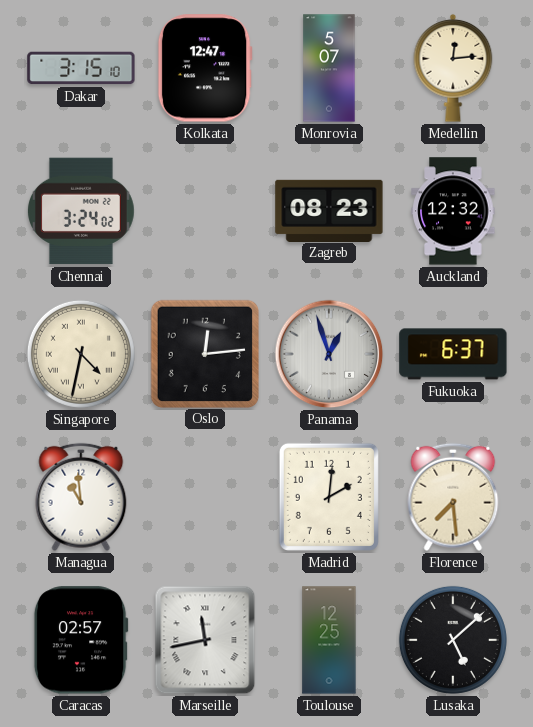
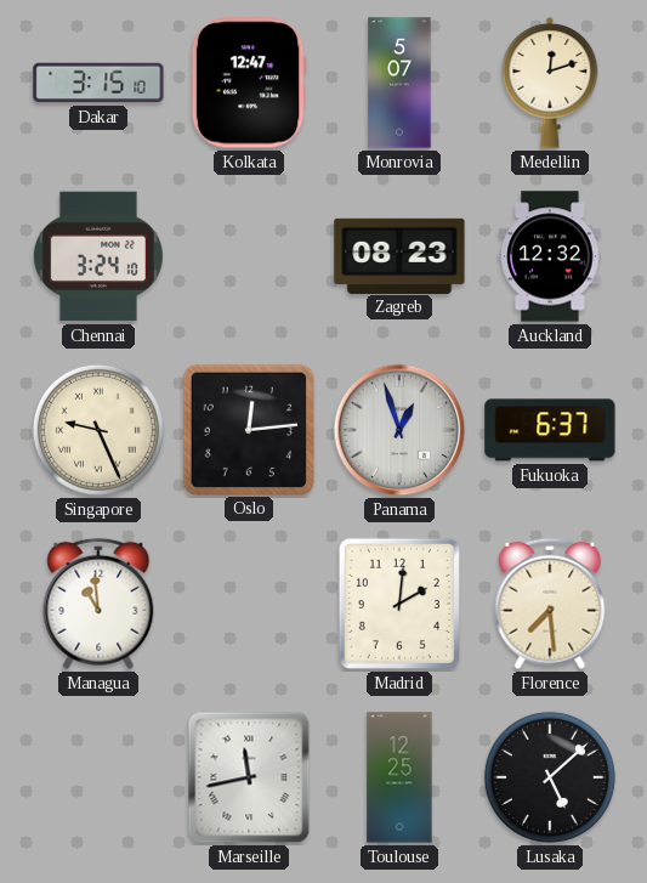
Medellin: 12:14 -> 12:12 (550, 83)
Chennai: 3:24:02 -> 3:24:10 (98, 256)
Singapore: 4:32 -> 9:26 (98, 430)
Caracas: 02:57 -> none (81, 640)
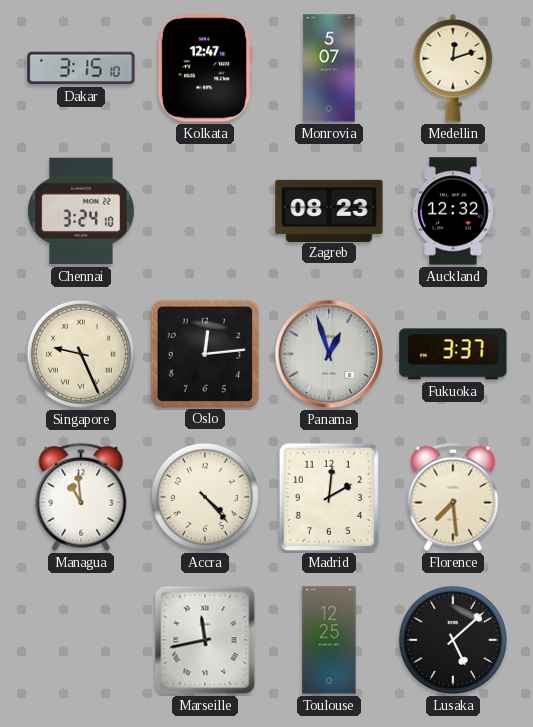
Fukuoka: 6:37 -> 3:37 (453, 354)
Accra: none -> 4:23 (205, 497)
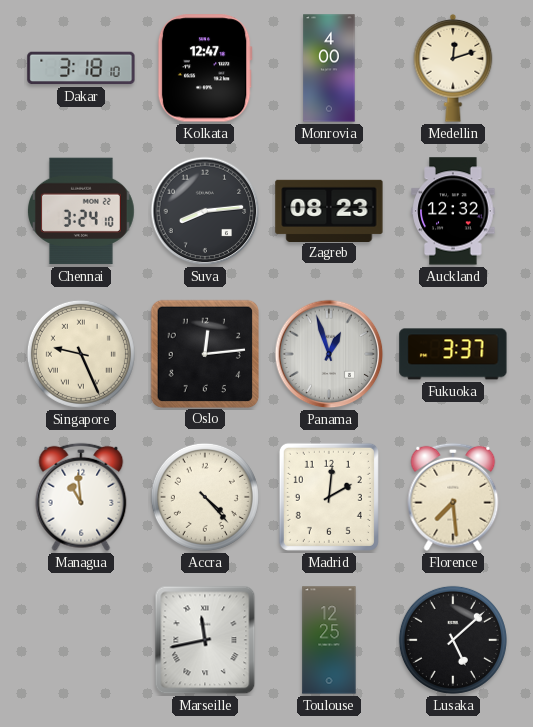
Dakar: 3:15 -> 3:18 (81, 68)
Monrovia: 5:07 -> 4:00 (329, 68)
Suva: none -> 8:14 (205, 211)
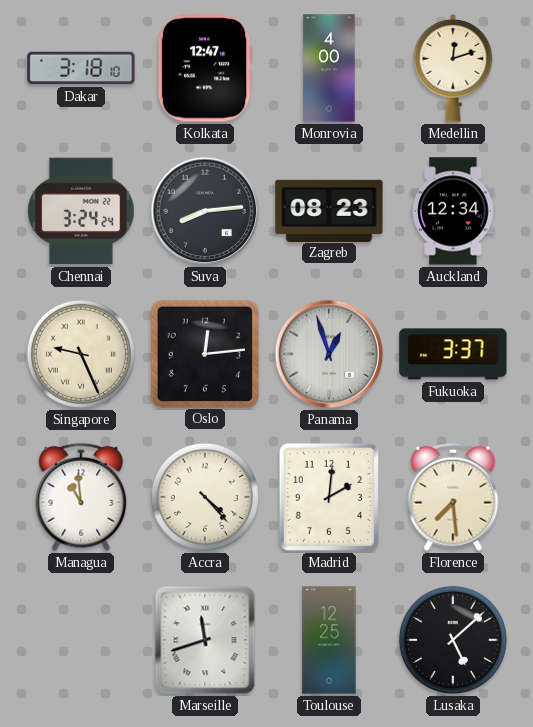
Chennai: 3:24:10 -> 3:24:24 (81, 211)
Auckland: 12:32 -> 12:34 (453, 211)
Marseille: 11:43 -> 11:42 (205, 640)
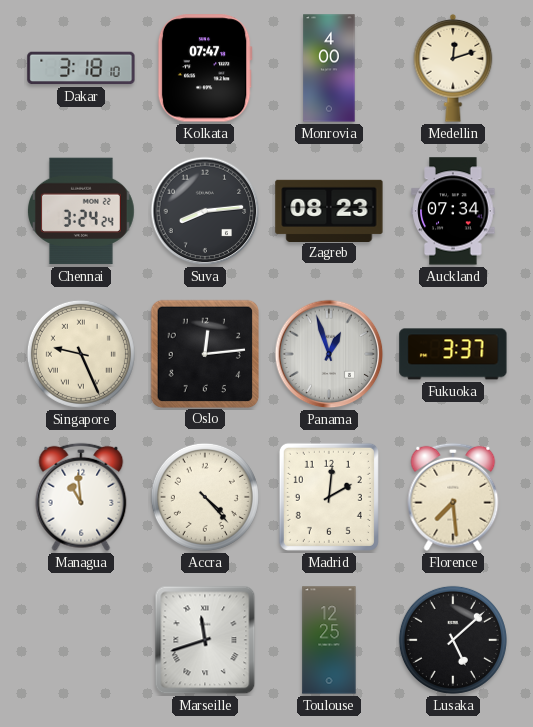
Kolkata: 12:47 -> 07:47 (205, 68)
Auckland: 12:34 -> 07:34 (453, 211)
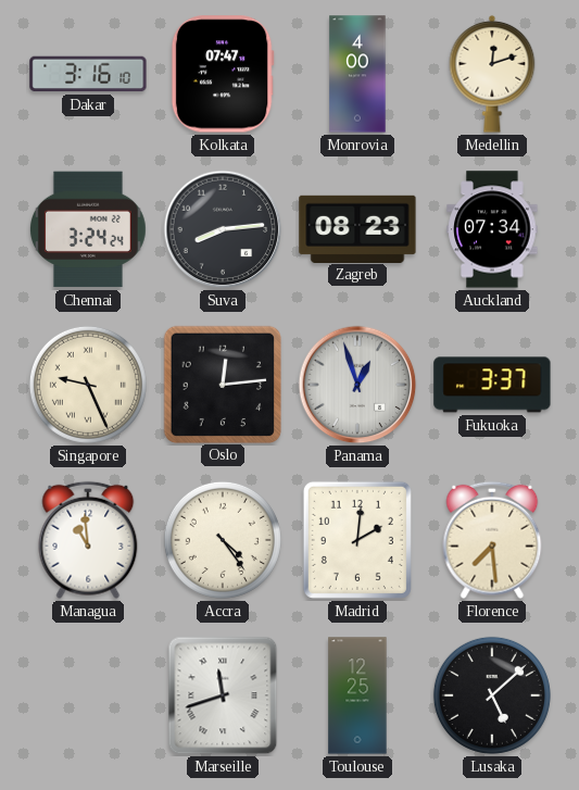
Dakar: 3:18 -> 3:16 (88, 74)
Accra: 4:23 -> 4:24 (223, 540)
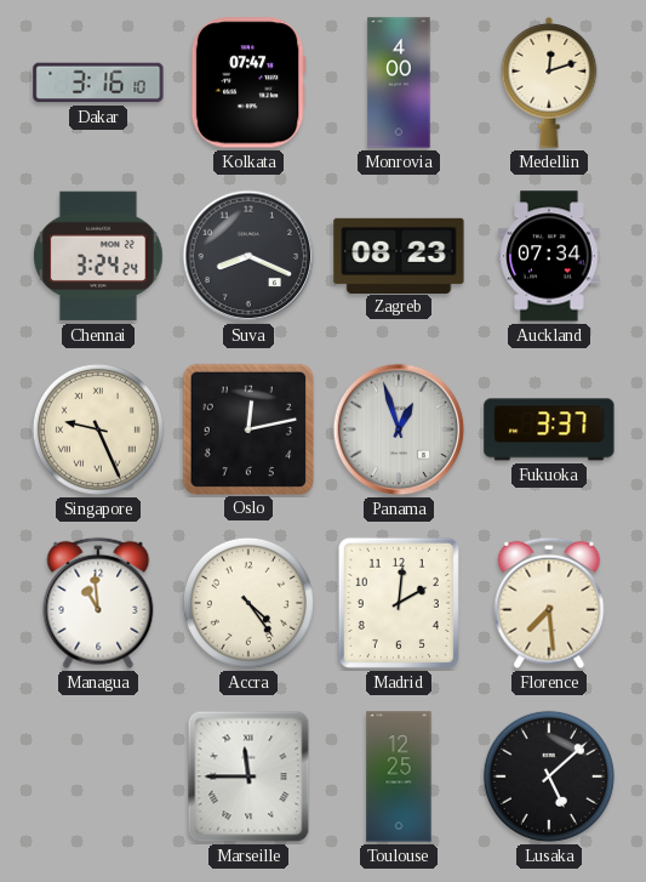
Suva: 8:14 -> 8:19 (248, 256)
Oslo: 12:14 -> 12:13 (247, 428)
Marseille: 11:42 -> 11:45 (248, 776)
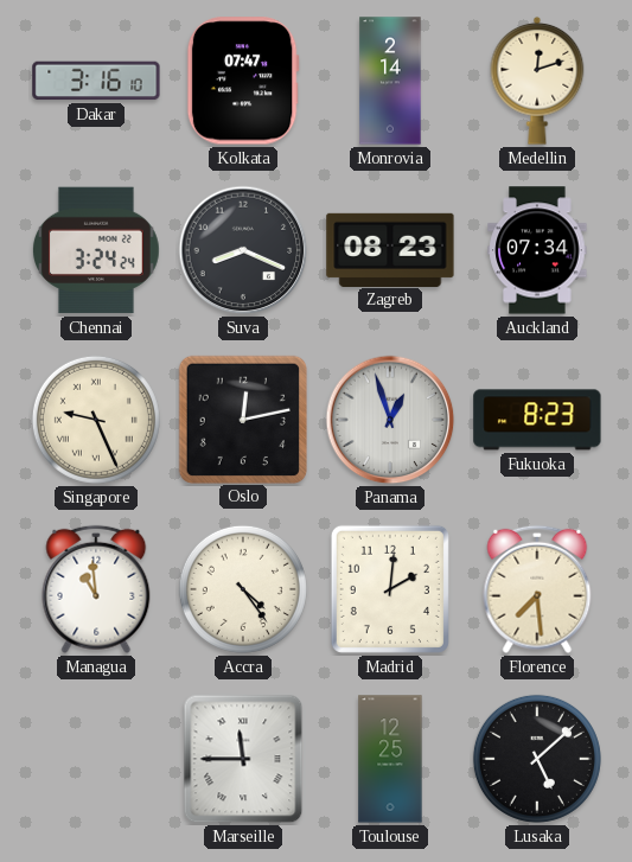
Monrovia: 4:00 -> 2:14 (390, 81)
Fukuoka: 3:37 -> 8:23 (537, 420)
